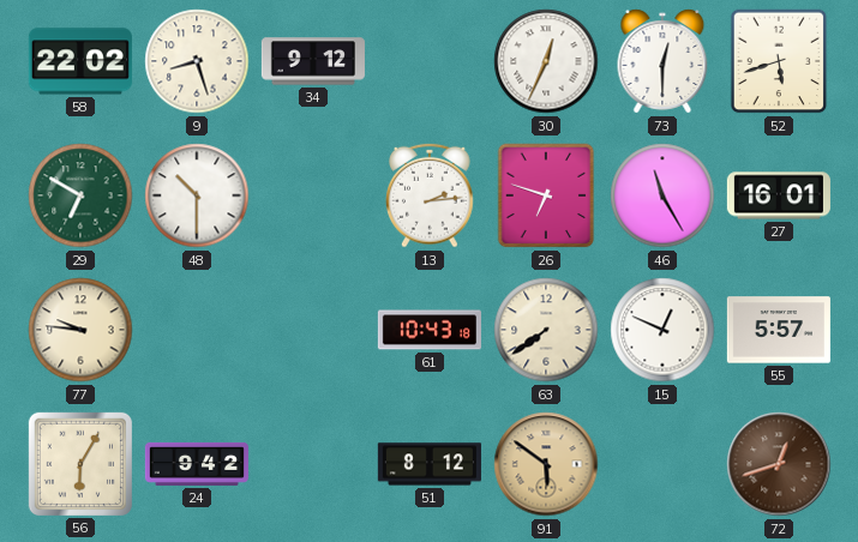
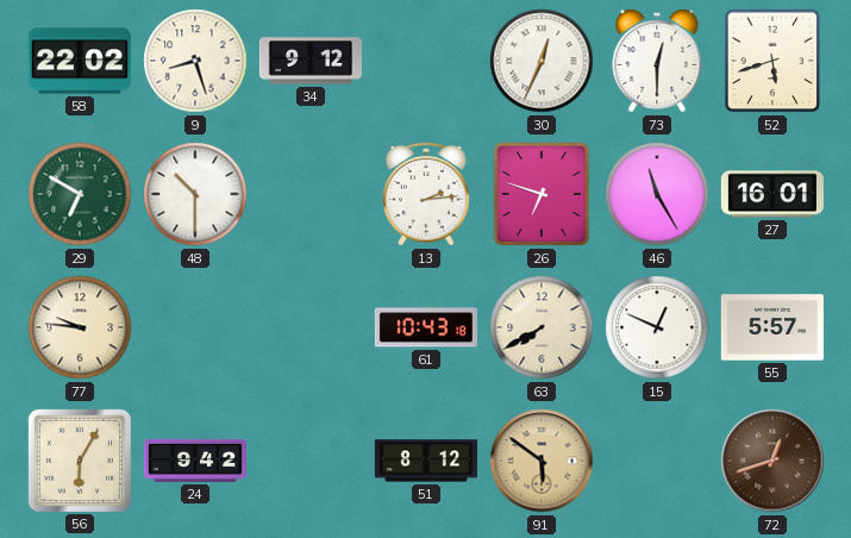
63: 7:39 -> 7:40 (542, 327)
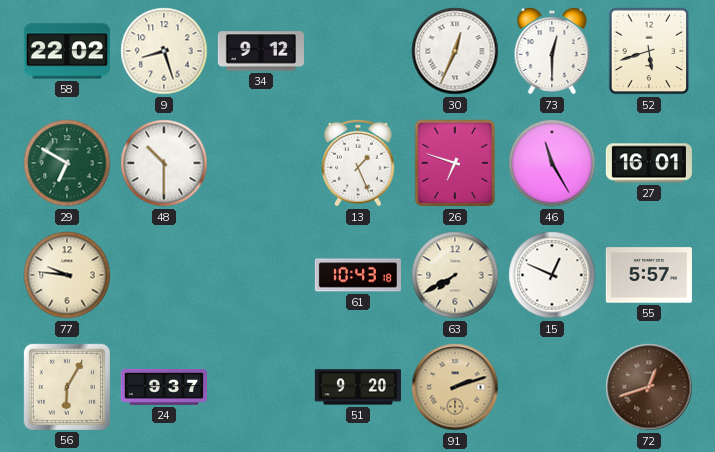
13: 2:14 -> 1:26 (359, 163)
24: 9:42 -> 9:37 (164, 387)
51: 8:12 -> 9:20 (358, 387)
91: 5:51 -> 2:12 (455, 387)
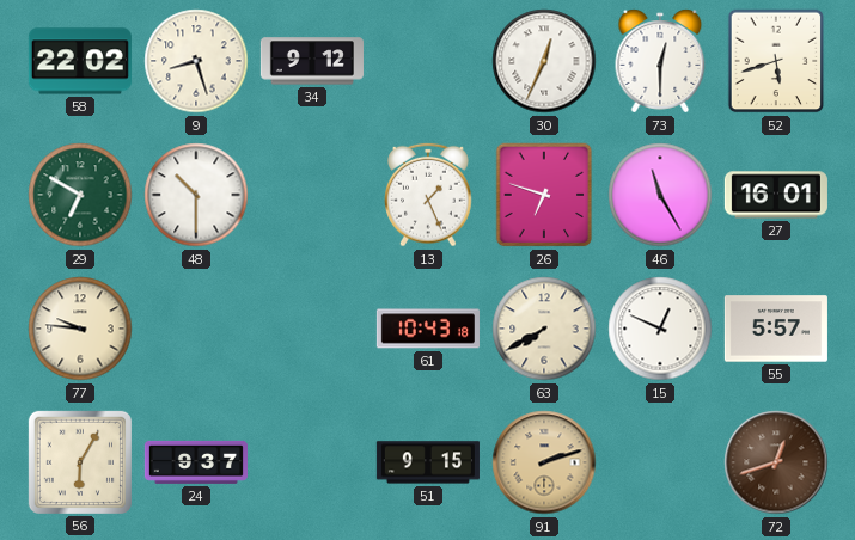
51: 9:20 -> 9:15 (428, 462)
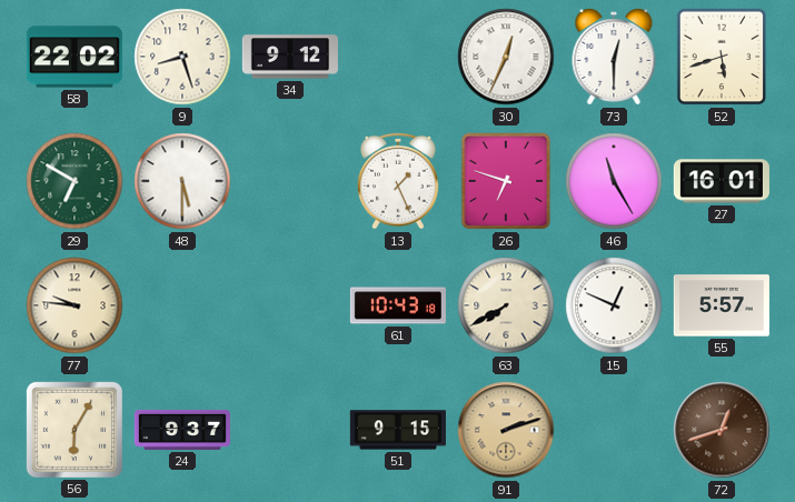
48: 10:30 -> 5:30 (182, 181)
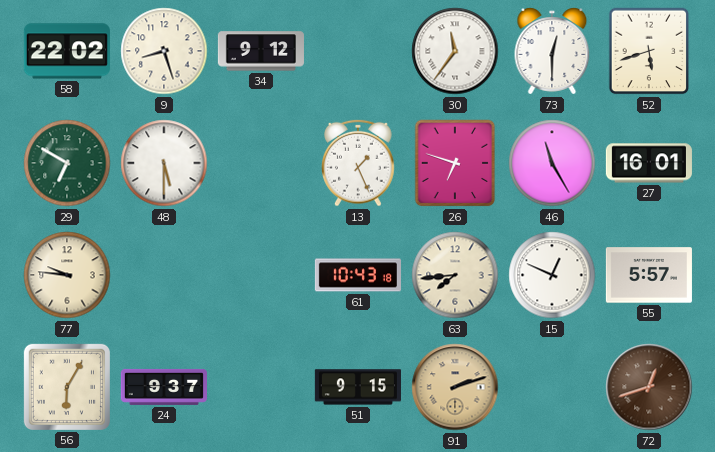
30: 12:34 -> 11:36 (455, 51)
63: 7:40 -> 7:44 (455, 275)
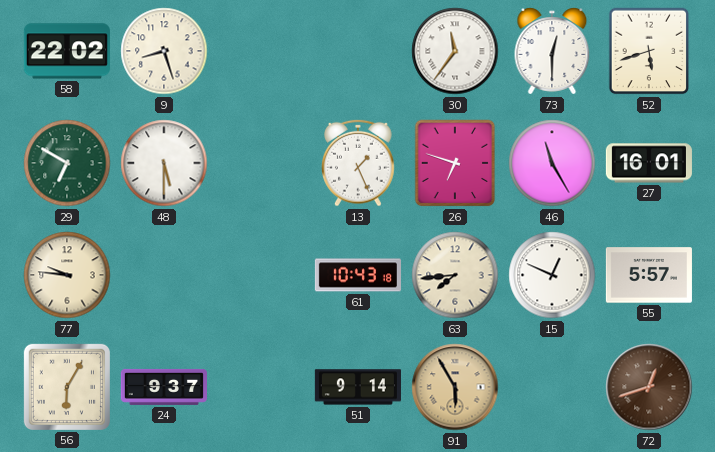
34: 9:12 -> none (261, 51)
51: 9:15 -> 9:14 (358, 387)
91: 2:12 -> 5:55 (455, 387)
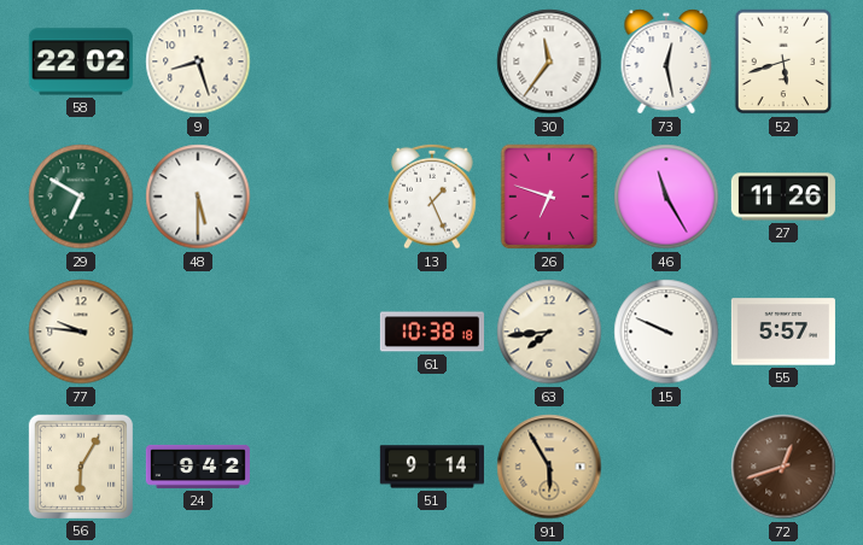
73: 12:30 -> 12:28 (666, 61)
27: 16:01 -> 11:26 (783, 197)
61: 10:43 -> 10:38 (432, 332)
15: 12:49 -> 9:49 (666, 332)
24: 9:37 -> 9:42 (198, 467)
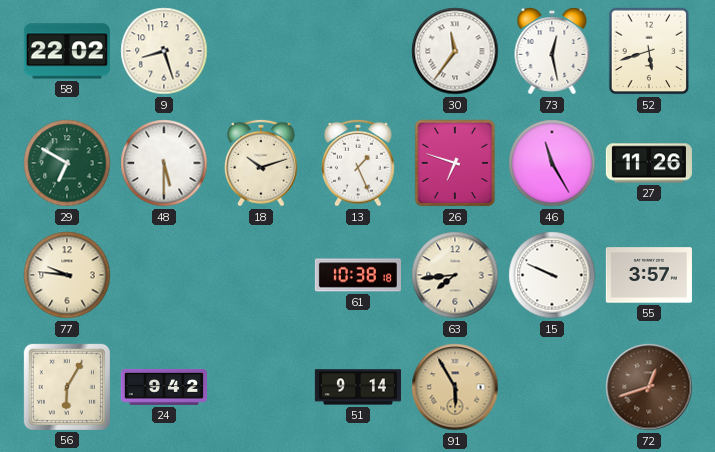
18: none -> 10:12 (262, 163)
55: 5:57 -> 3:57 (649, 275)
